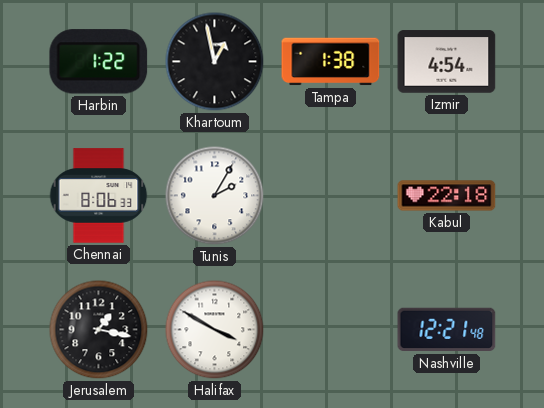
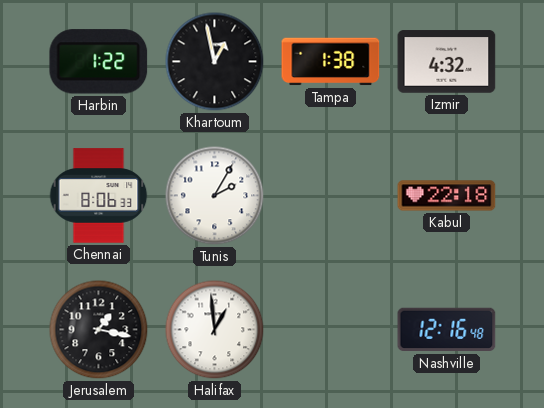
Izmir: 4:54 -> 4:32 (447, 62)
Halifax: 3:50 -> 12:59 (215, 330)
Nashville: 12:21 -> 12:16 (447, 330)
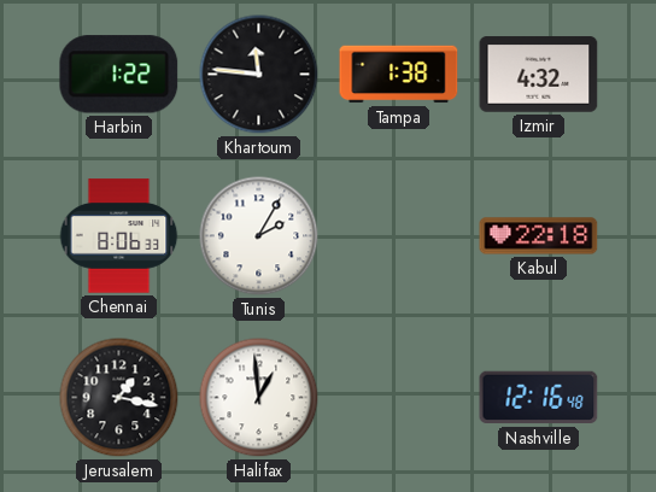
Khartoum: 12:58 -> 11:46 (259, 75)
